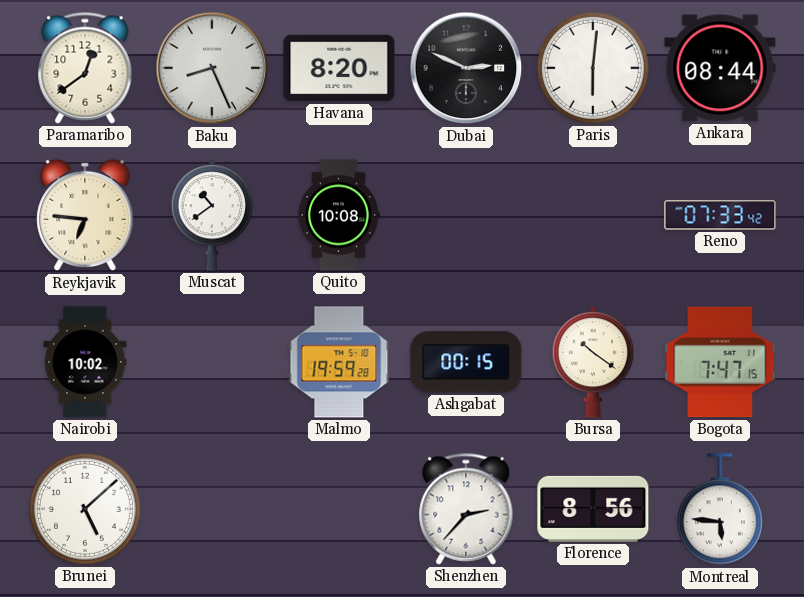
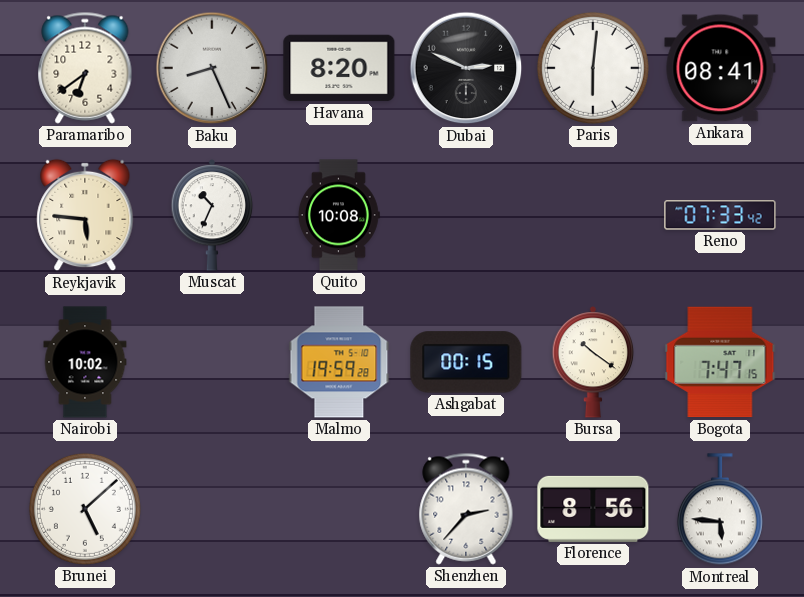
Paramaribo: 12:39 -> 6:39 (85, 68)
Ankara: 08:44 -> 08:41 (720, 68)
Reykjavik: 6:46 -> 5:46 (85, 215)
Muscat: 10:39 -> 10:34 (212, 215)
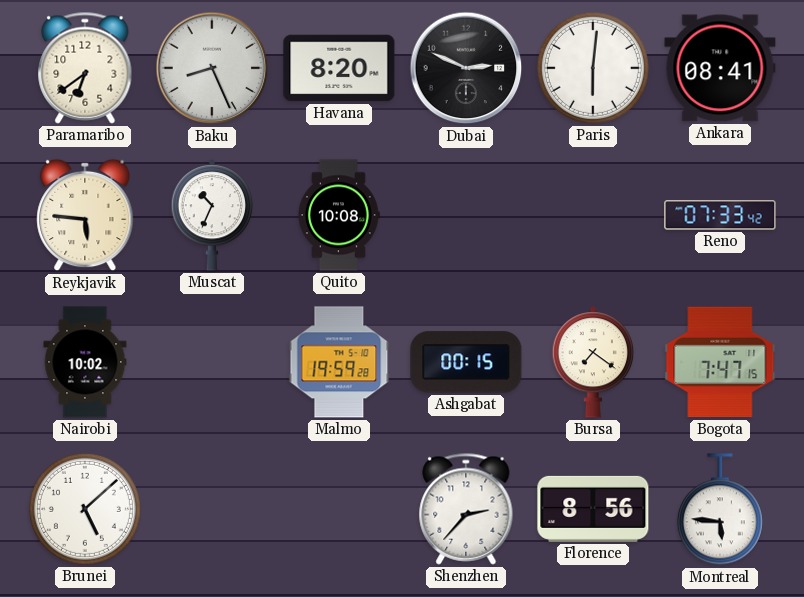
Bursa: 10:21 -> 7:21 (593, 362)
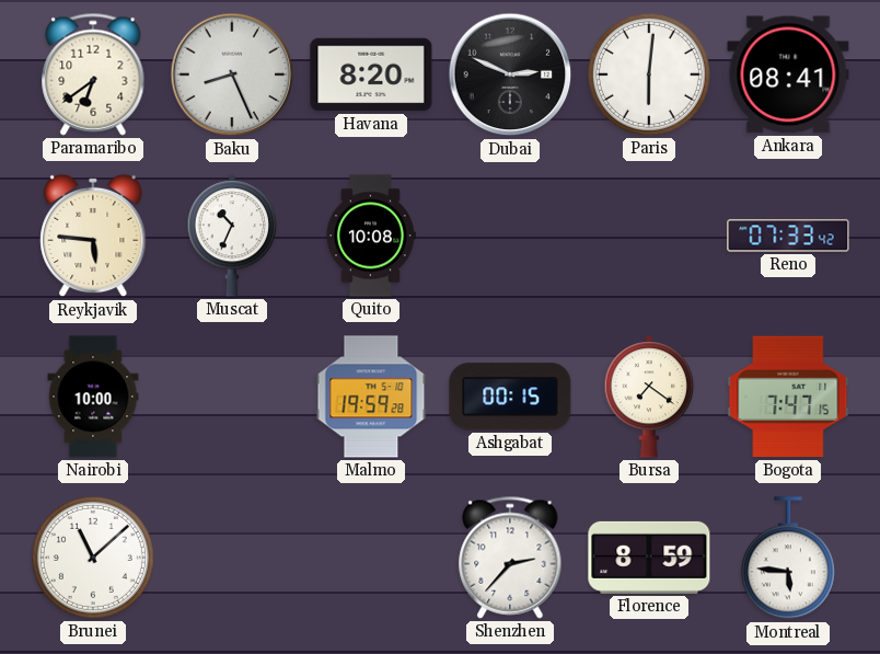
Nairobi: 10:02 -> 10:00 (93, 397)
Brunei: 5:08 -> 11:08 (93, 558)
Florence: 8:56 -> 8:59 (649, 558)
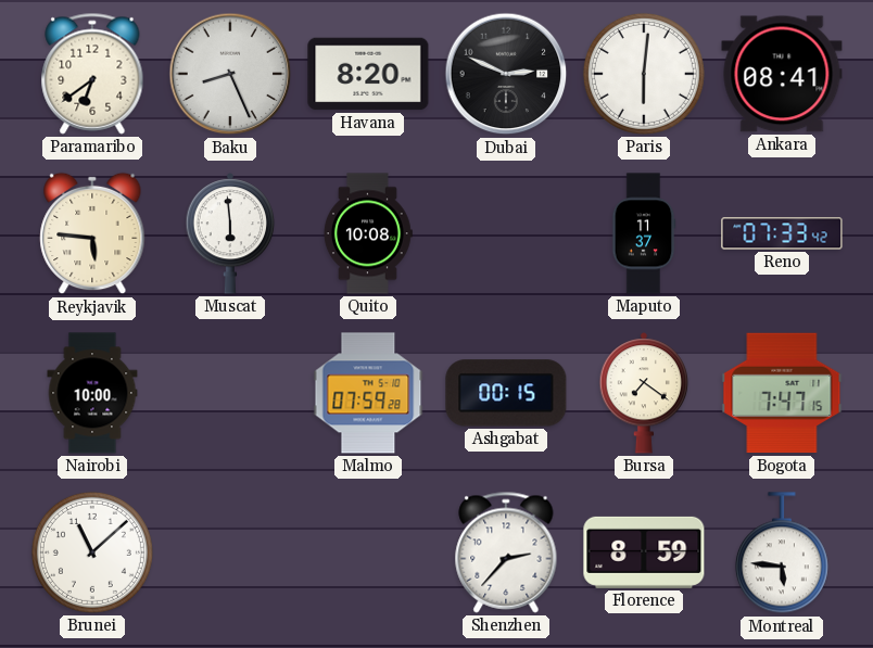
Muscat: 10:34 -> 5:59 (230, 233)
Maputo: none -> 11:37 (644, 233)
Malmo: 19:59 -> 07:59 (368, 393)
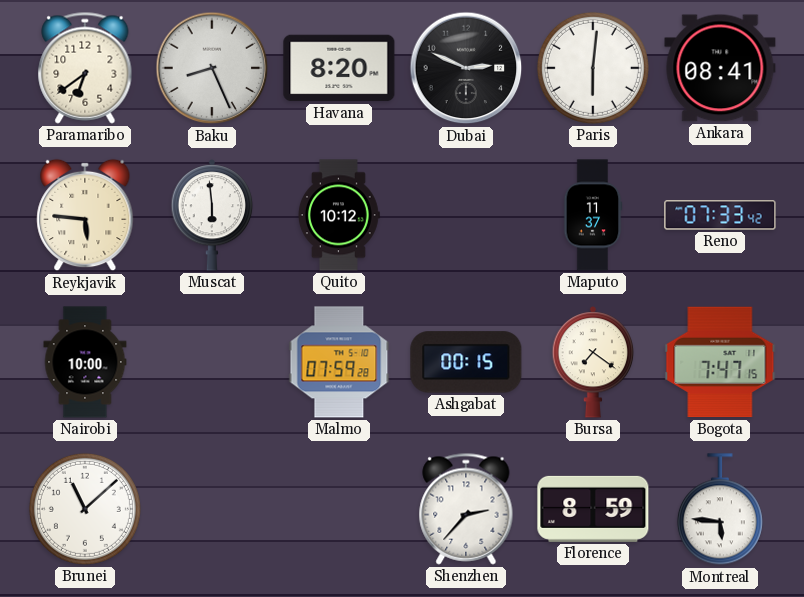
Quito: 10:08 -> 10:12 (339, 215)
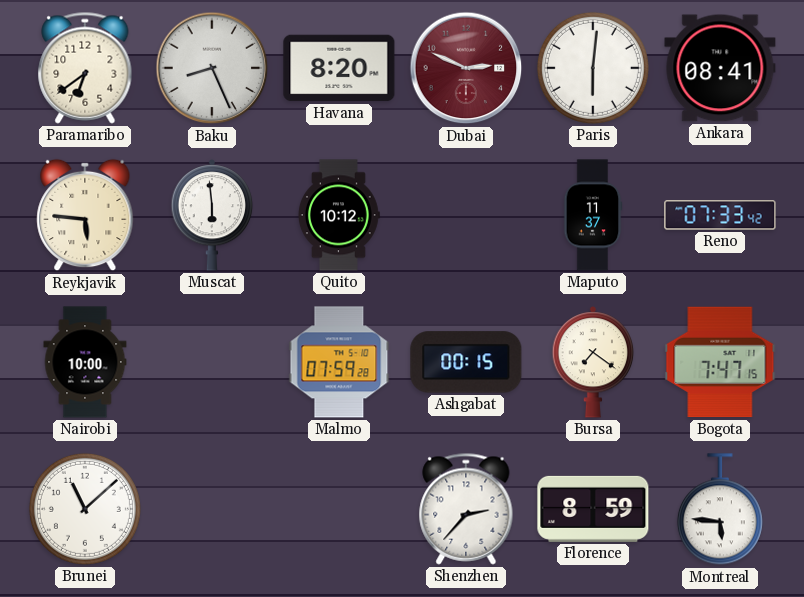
Dubai dial: black -> burgundy (466, 68)
